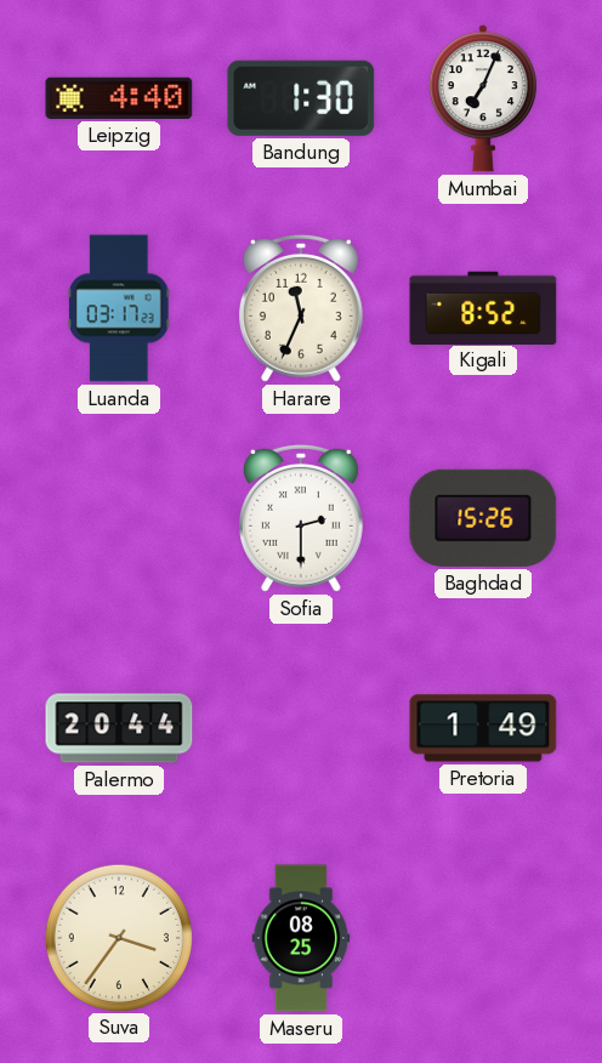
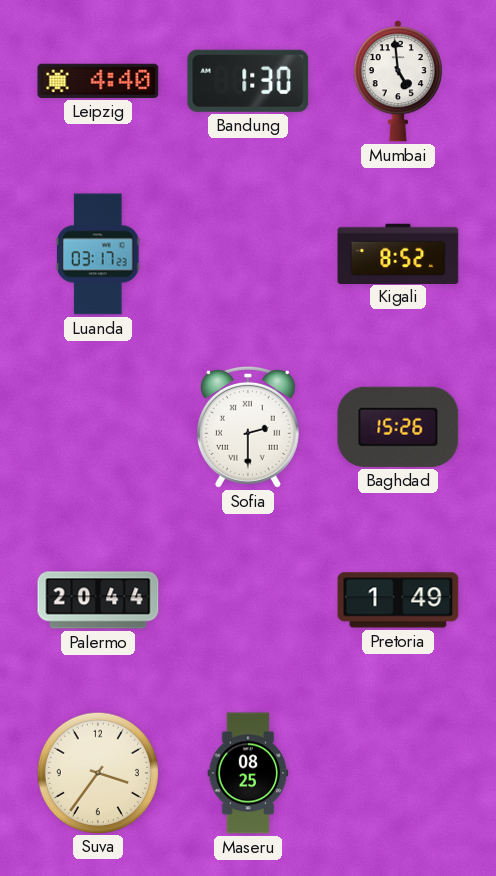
Mumbai: 7:04 -> 4:59 (398, 81)
Harare: 11:34 -> none (301, 308)
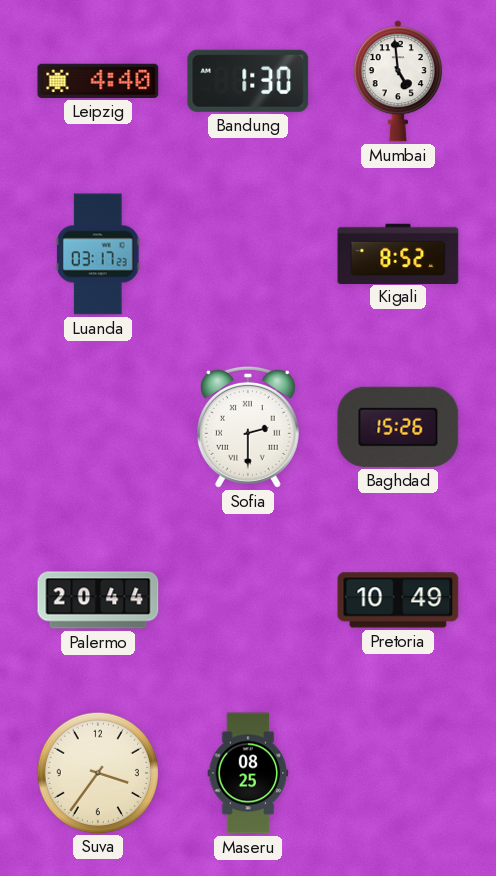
Pretoria: 1:49 -> 10:49 (398, 600)
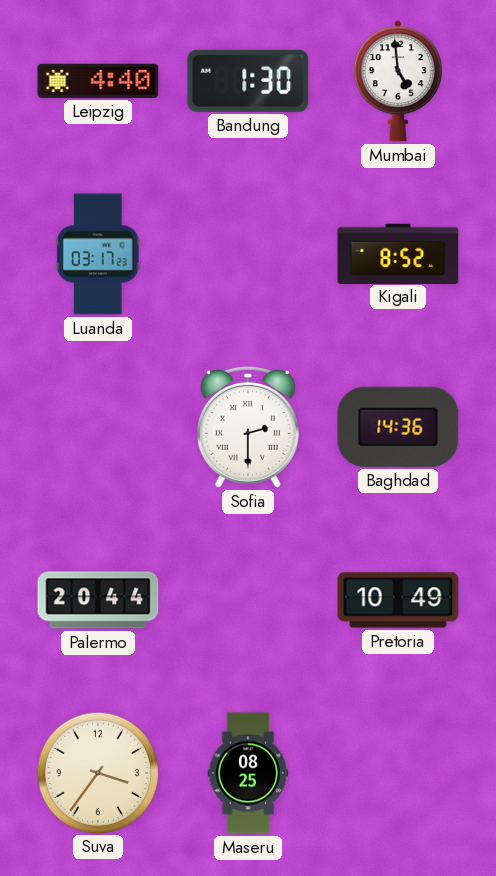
Baghdad: 15:26 -> 14:36 (398, 427)
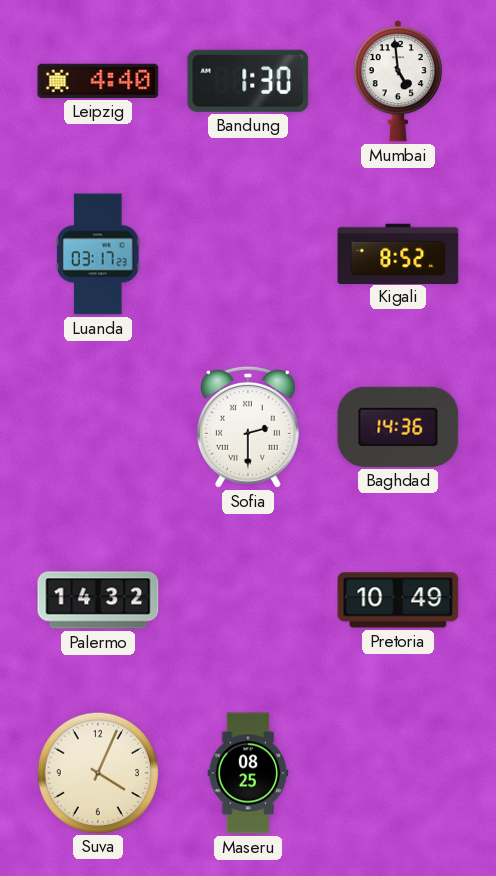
Palermo: 20:44 -> 14:32 (98, 600)
Suva: 3:36 -> 4:04 (97, 772)
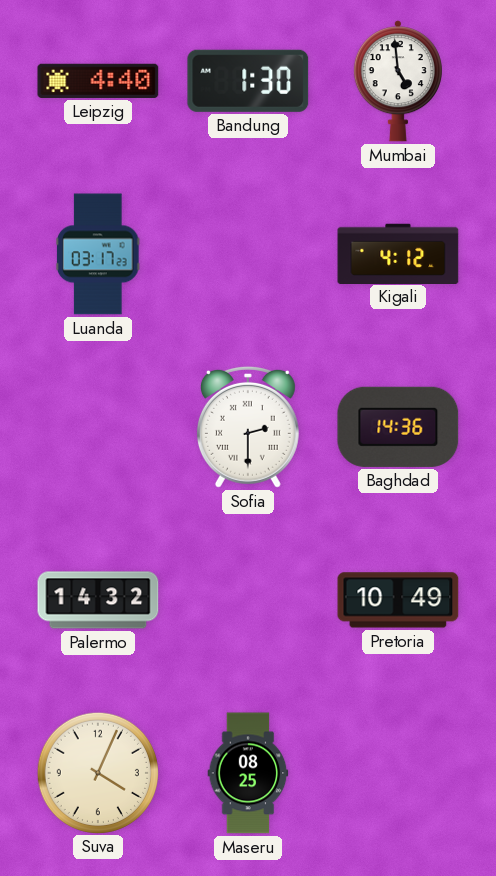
Kigali: 8:52 -> 4:12 (398, 253)
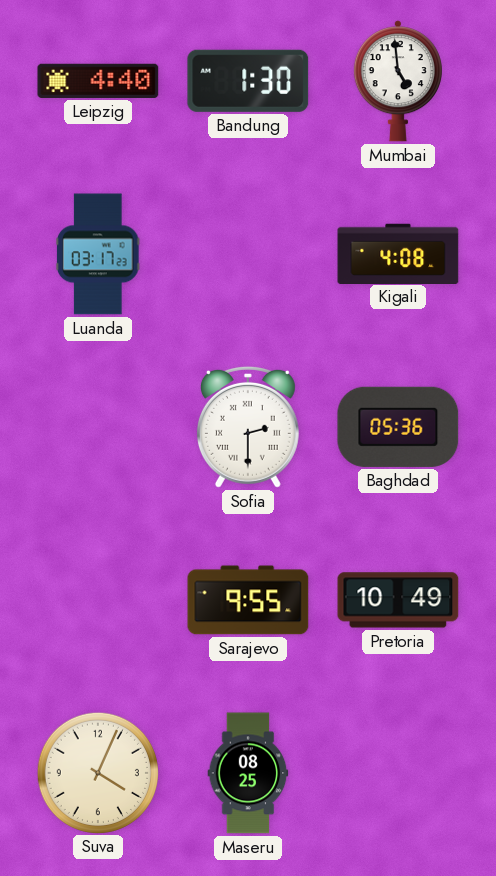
Kigali: 4:12 -> 4:08 (398, 253)
Baghdad: 14:36 -> 05:36 (398, 427)
Palermo: 14:32 -> none (98, 600)
Sarajevo: none -> 9:55 (248, 600)
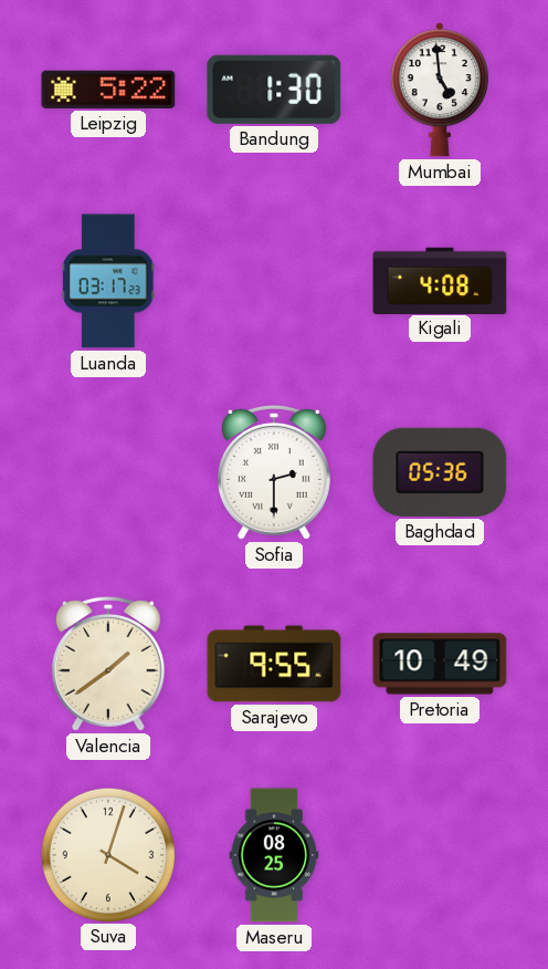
Leipzig: 4:40 -> 5:22 (108, 90)
Valencia: none -> 1:39 (108, 664)
Suva: 4:04 -> 4:03 (107, 854)
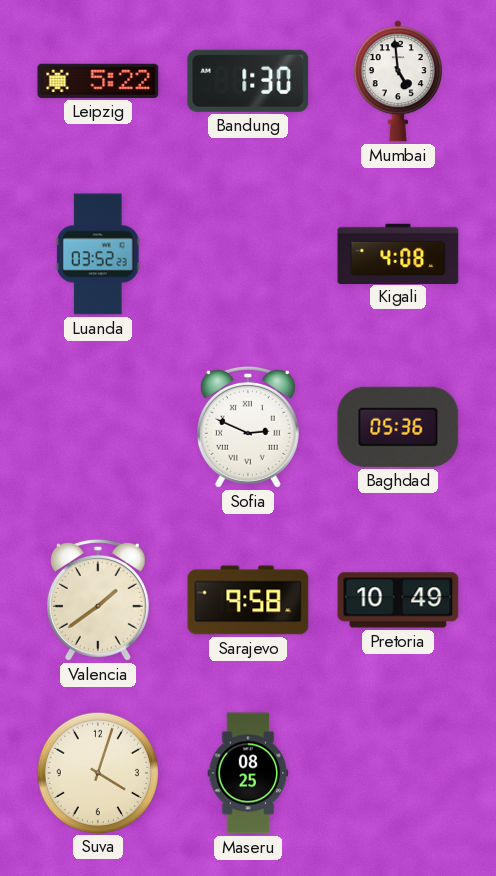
Luanda: 03:17 -> 03:52 (99, 254)
Sofia: 2:30 -> 2:49 (248, 427)
Sarajevo: 9:55 -> 9:58 (248, 600)
